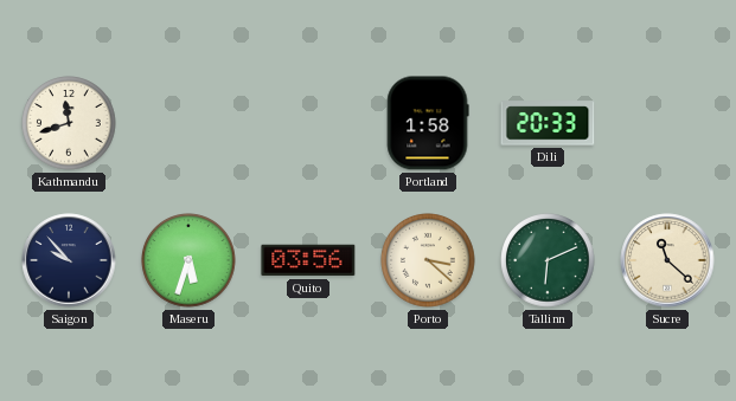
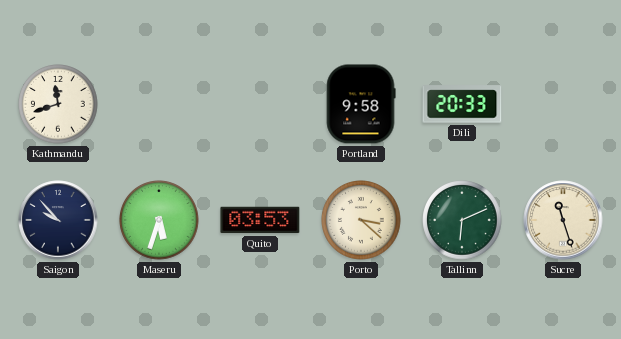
Portland: 1:58 -> 9:58 (361, 104)
Quito: 03:56 -> 03:53 (260, 220)
Sucre: 11:22 -> 11:27 (563, 220)
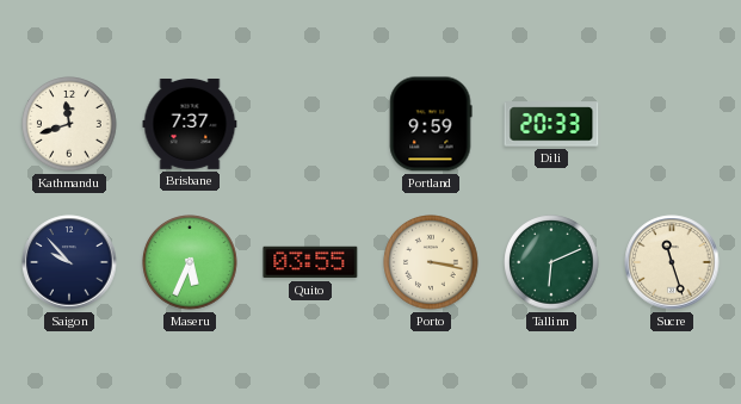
Brisbane: none -> 7:37 (190, 124)
Portland: 9:58 -> 9:59 (431, 124)
Maseru: 5:33 -> 5:34 (190, 262)
Quito: 03:53 -> 03:55 (310, 262)
Porto: 3:22 -> 3:17 (431, 262)
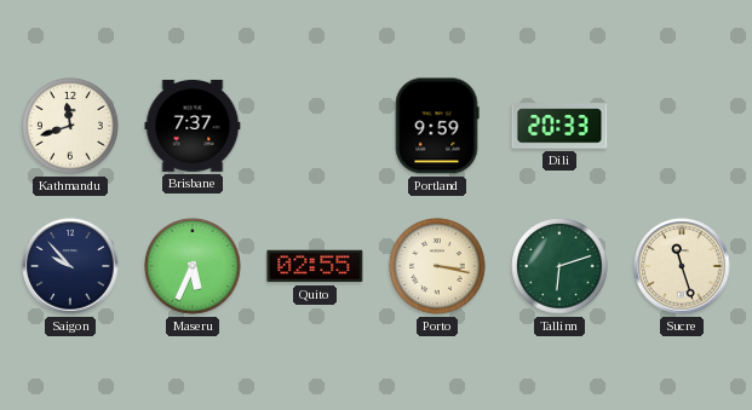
Quito: 03:55 -> 02:55 (315, 266)
Tallinn: 6:11 -> 6:12 (559, 266)
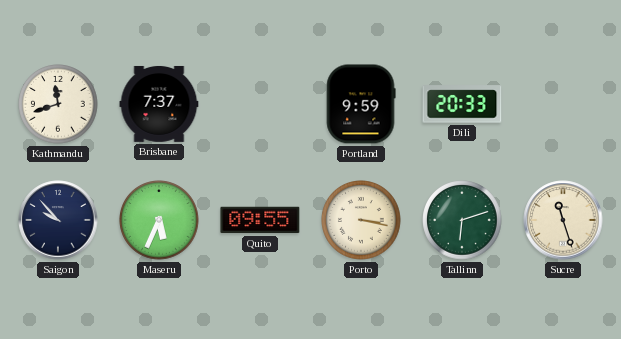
Quito: 02:55 -> 09:55 (260, 220)
